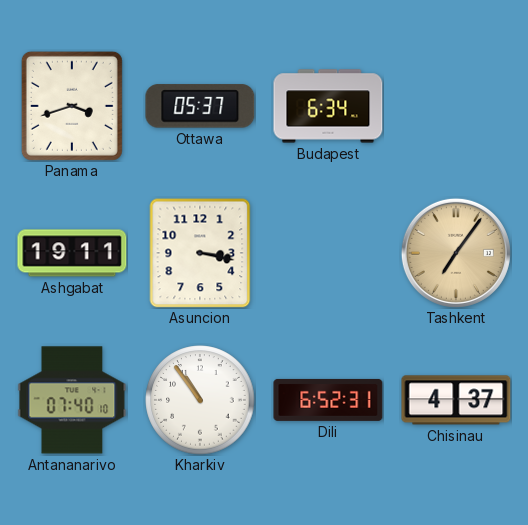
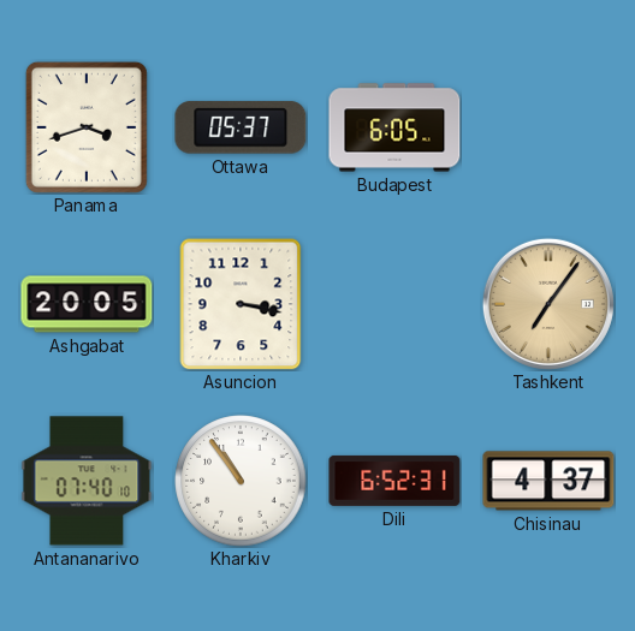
Budapest: 6:34 -> 6:05 (394, 127)
Ashgabat: 19:11 -> 20:05 (87, 304)
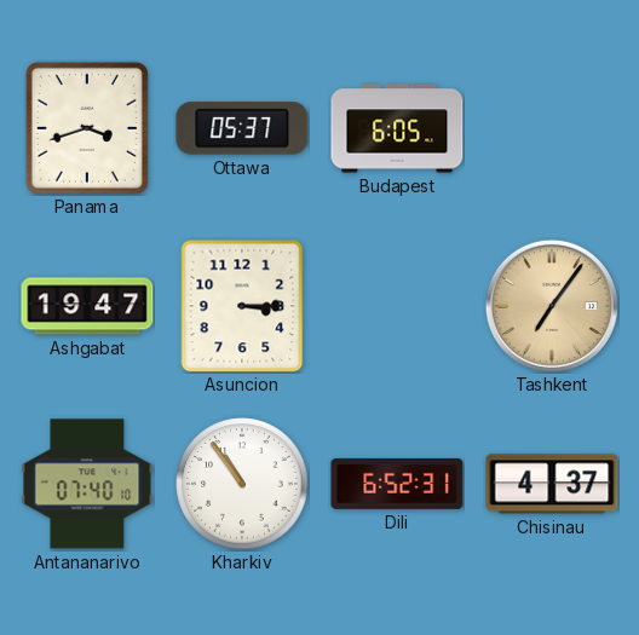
Ashgabat: 20:05 -> 19:47 (87, 306)
Asuncion: 3:17 -> 3:15 (242, 306)
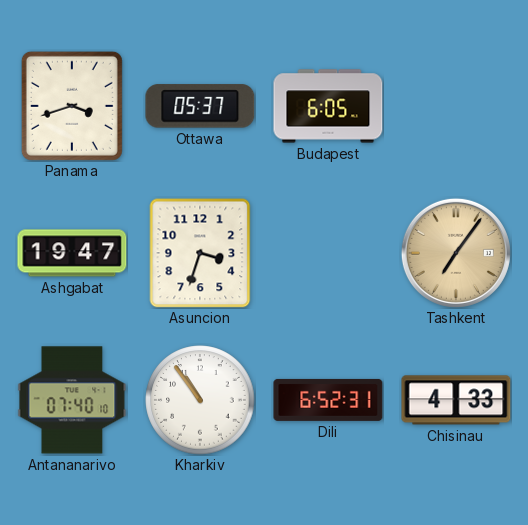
Asuncion: 3:15 -> 3:33 (200, 253)
Chisinau: 4:37 -> 4:33 (456, 400)
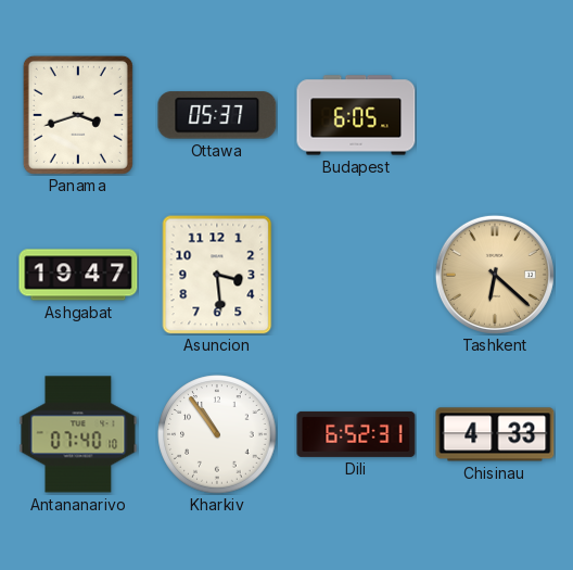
Asuncion: 3:33 -> 3:29 (217, 275)
Tashkent: 7:06 -> 6:22 (495, 275)
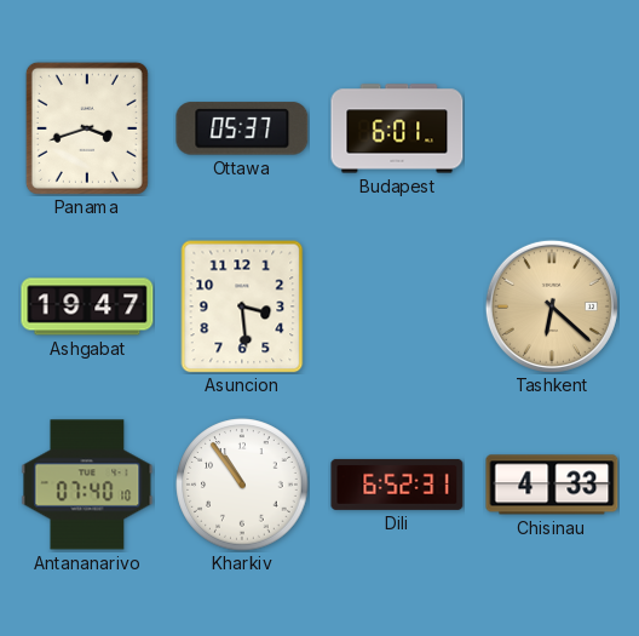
Budapest: 6:05 -> 6:01 (397, 128)
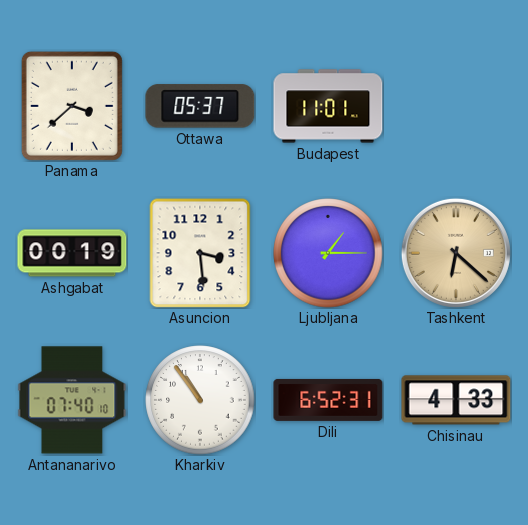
Panama: 3:42 -> 3:38 (72, 106)
Budapest: 6:01 -> 11:01 (328, 106)
Ashgabat: 19:47 -> 00:19 (72, 253)
Ljubljana: none -> 1:15 (328, 253)
